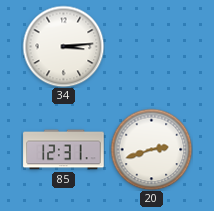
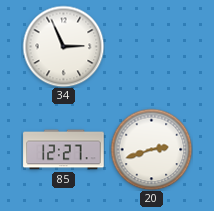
34: 3:14 -> 2:56 (63, 46)
85: 12:31 -> 12:27 (64, 150)
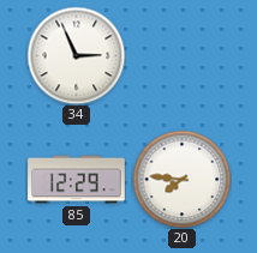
85: 12:27 -> 12:29 (77, 180)
20: 2:42 -> 7:46 (181, 179)
